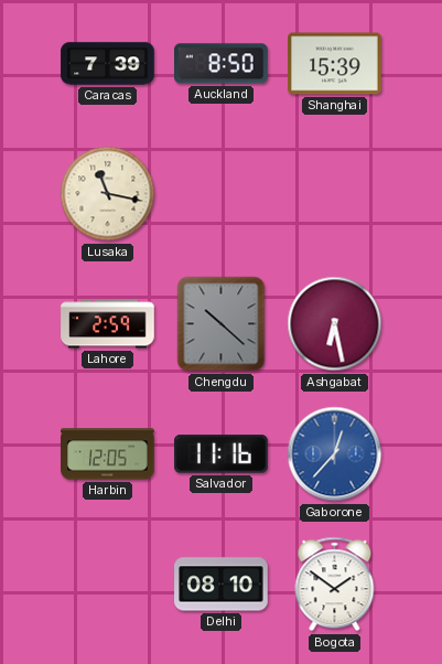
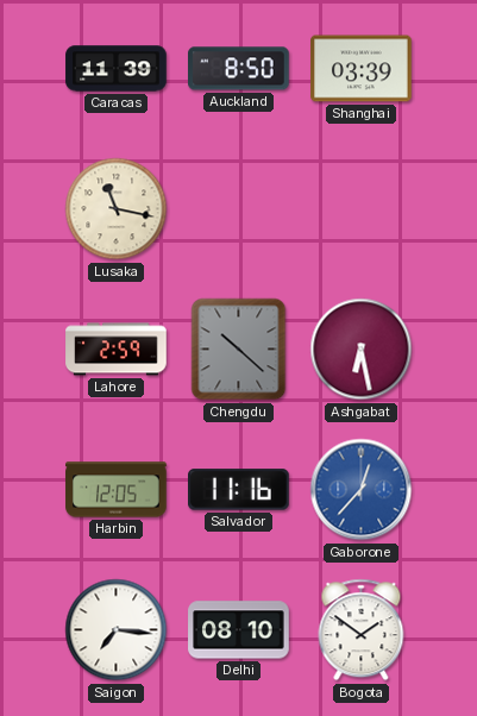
Caracas: 7:39 -> 11:39 (117, 69)
Shanghai: 15:39 -> 03:39 (362, 69)
Saigon: none -> 7:16 (117, 630)
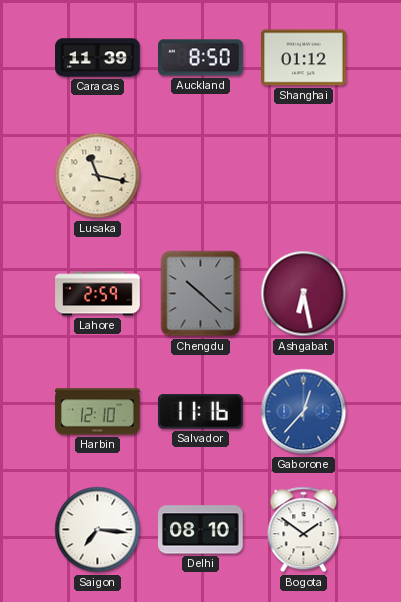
Shanghai: 03:39 -> 01:12 (304, 58)
Harbin: 12:05 -> 12:10 (98, 412)
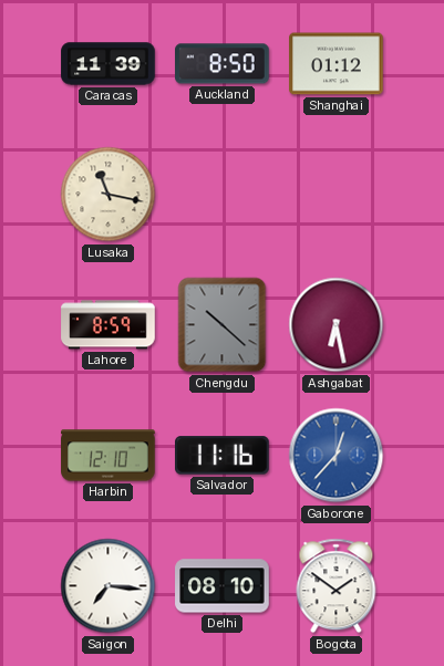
Lahore: 2:59 -> 8:59 (109, 325)
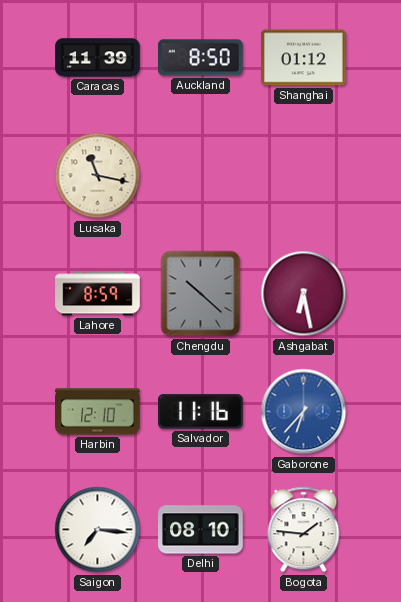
Gaborone: 12:37 -> 6:37 (304, 412)
Bogota: 1:51 -> 1:46 (304, 530)
